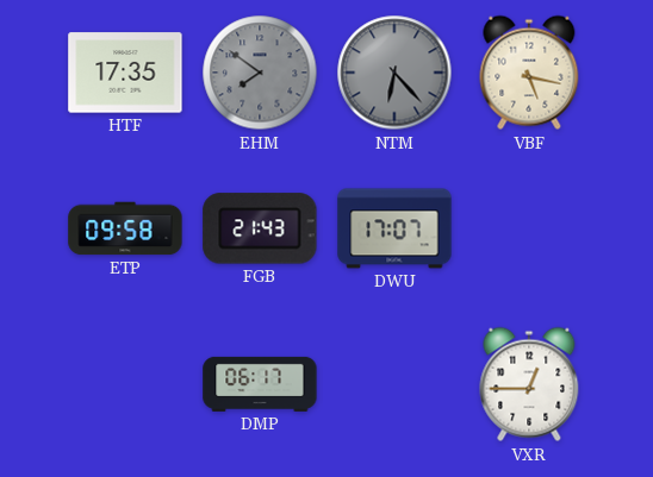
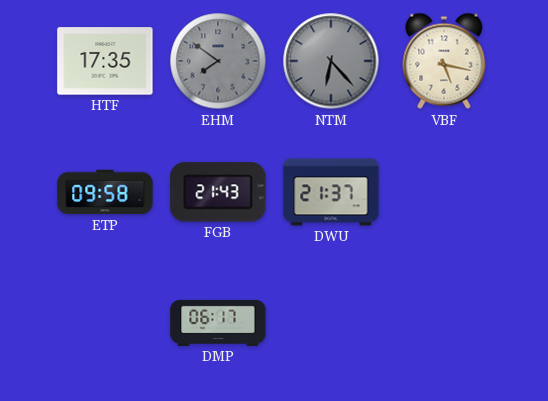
DWU: 17:07 -> 21:37 (331, 192)
VXR: 12:45 -> none (529, 384)
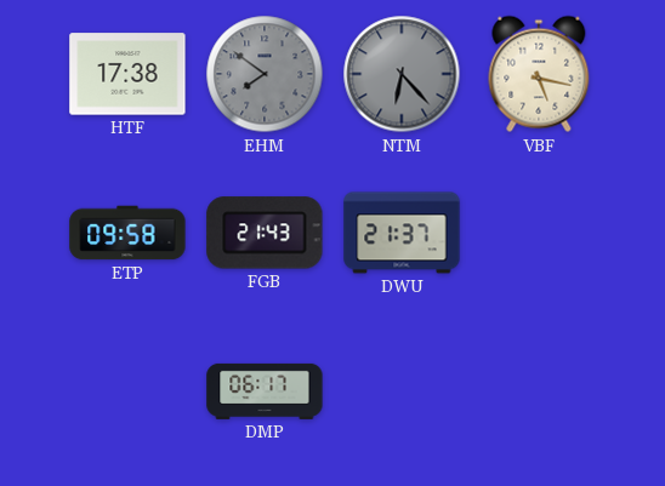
HTF: 17:35 -> 17:38 (127, 74)
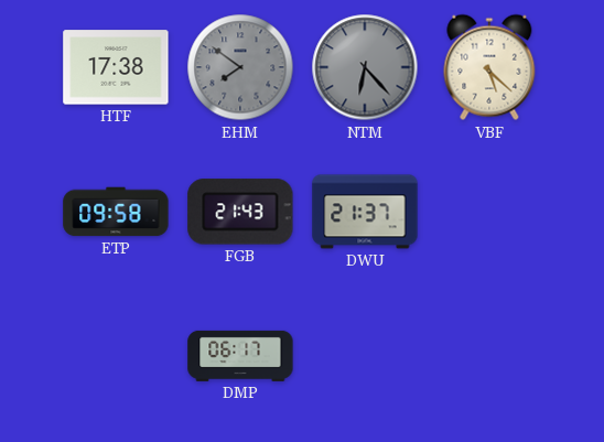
VBF: 5:17 -> 5:22 (489, 67)
